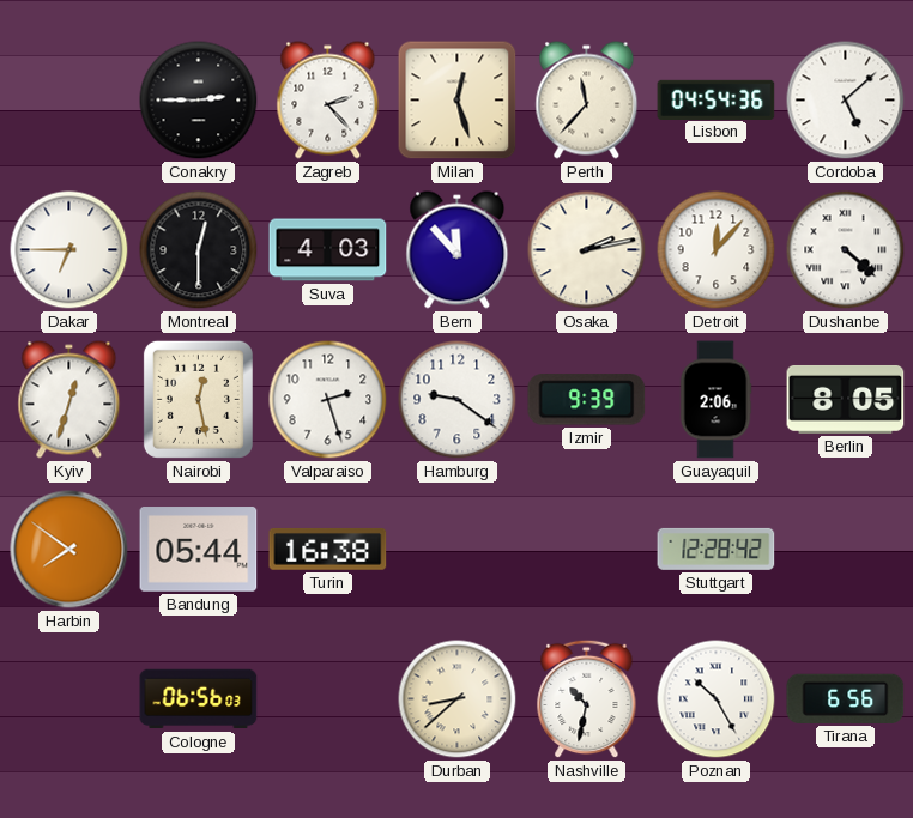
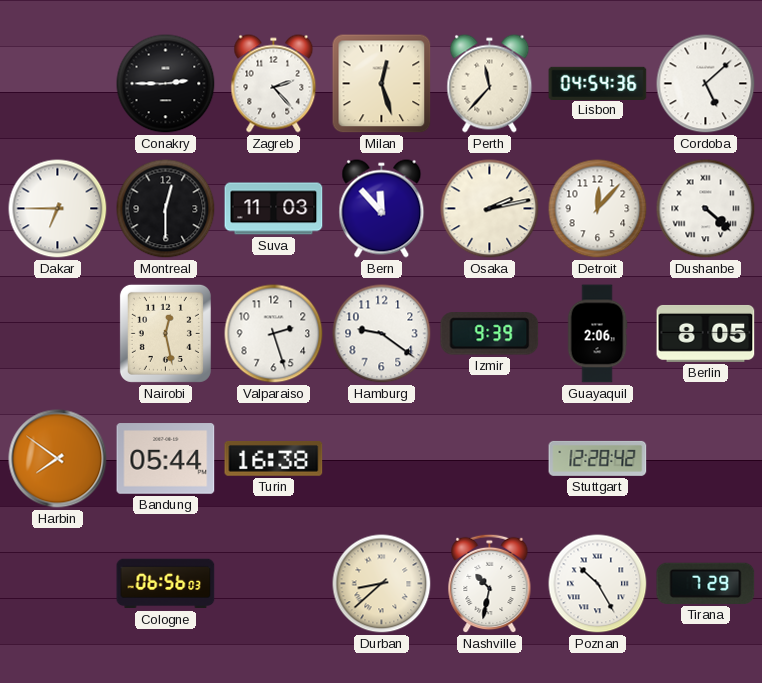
Suva: 4:03 -> 11:03 (274, 209)
Kyiv: 12:33 -> none (69, 400)
Tirana: 6:56 -> 7:29 (706, 583)
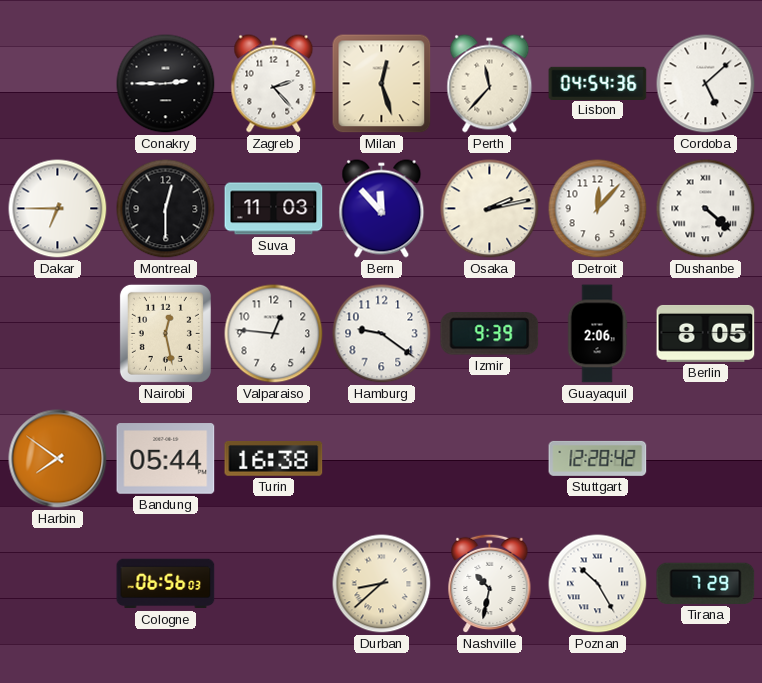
Valparaiso: 2:27 -> 12:46 (274, 334)
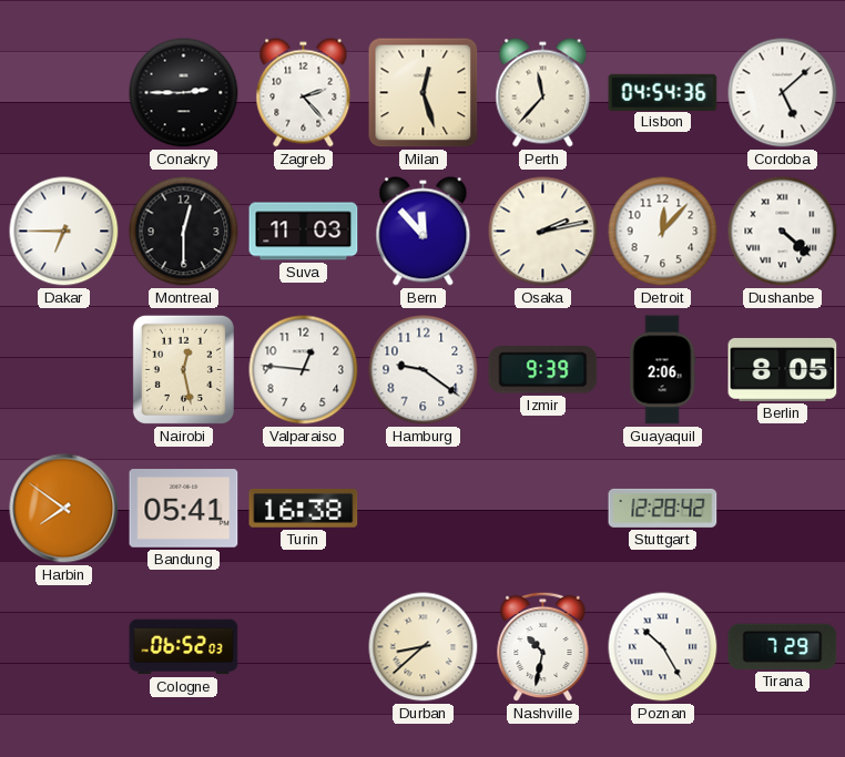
Bandung: 05:44 -> 05:41 (184, 509)
Cologne: 06:56 -> 06:52 (184, 647)
